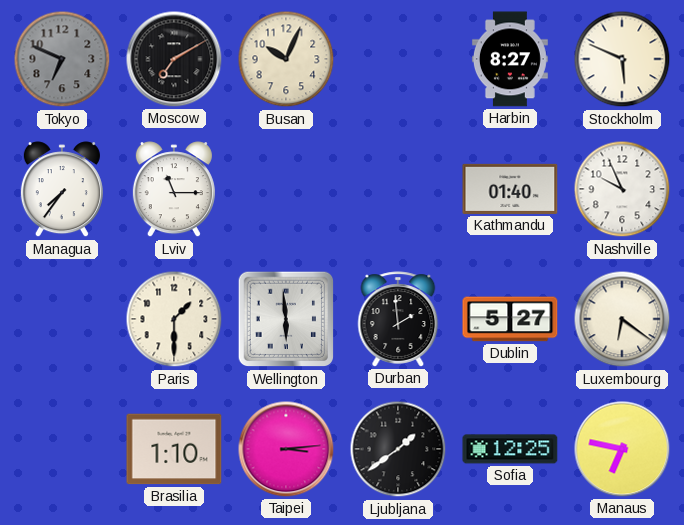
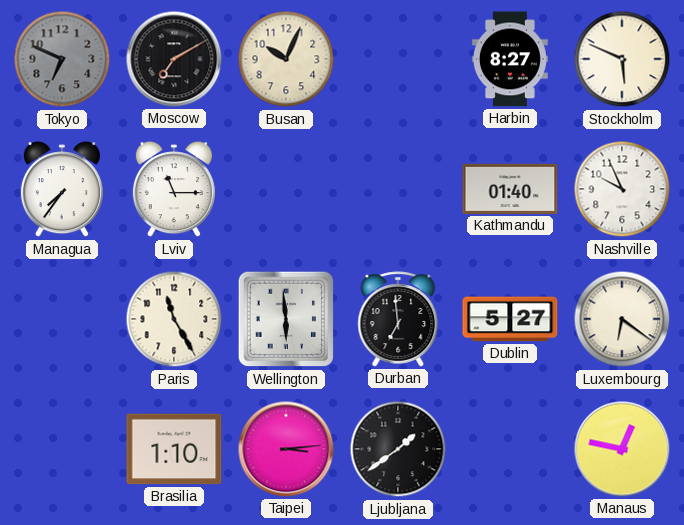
Paris: 1:30 -> 11:25 (174, 319)
Durban: 1:59 -> 6:59 (398, 319)
Sofia: 12:25 -> none (510, 449)
Manaus: 6:47 -> 12:47 (622, 449)
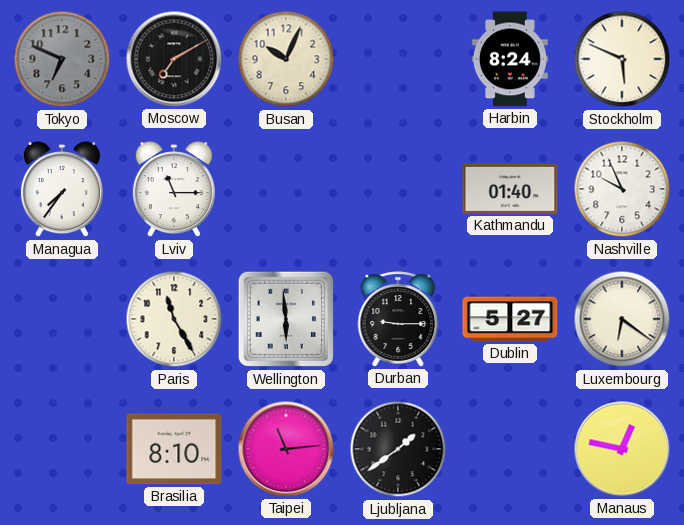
Harbin: 8:27 -> 8:24 (510, 59)
Durban: 6:59 -> 9:15 (398, 319)
Brasilia: 1:10 -> 8:10 (174, 449)
Taipei: 3:14 -> 11:14 (286, 449)
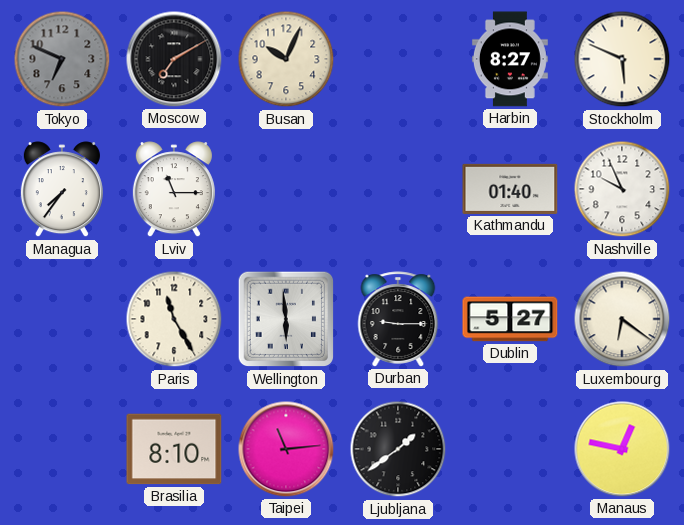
Harbin: 8:24 -> 8:27 (510, 59)
